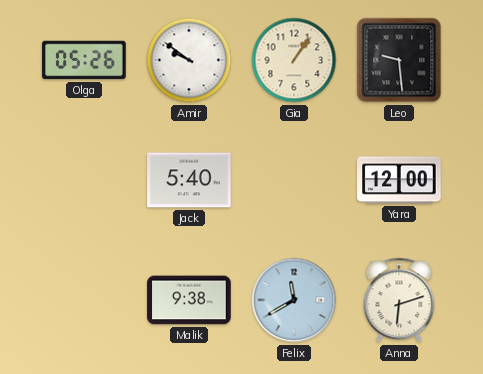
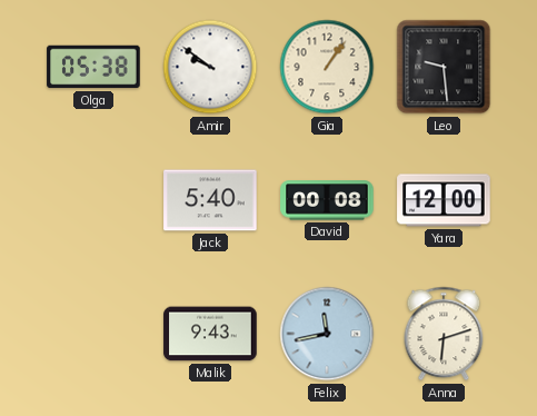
Olga: 05:26 -> 05:38 (93, 67)
David: none -> 00:08 (327, 200)
Malik: 9:38 -> 9:43 (210, 334)
Felix: 11:40 -> 11:43 (327, 334)
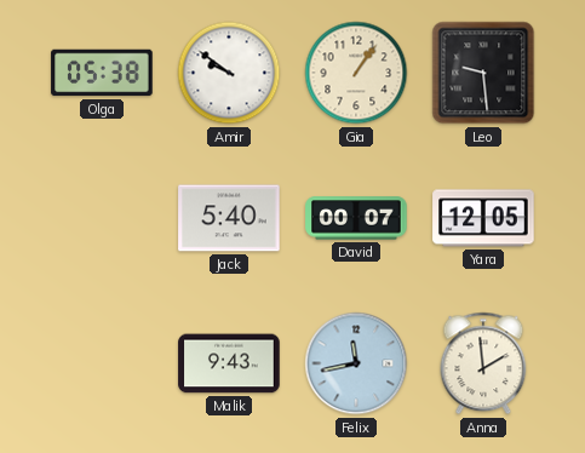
David: 00:08 -> 00:07 (356, 218)
Yara: 12:00 -> 12:05 (483, 218)
Anna: 6:12 -> 1:59 (483, 363)
